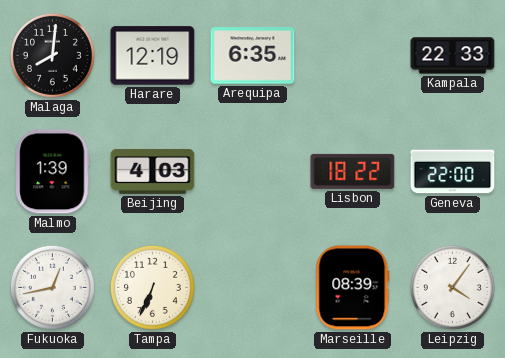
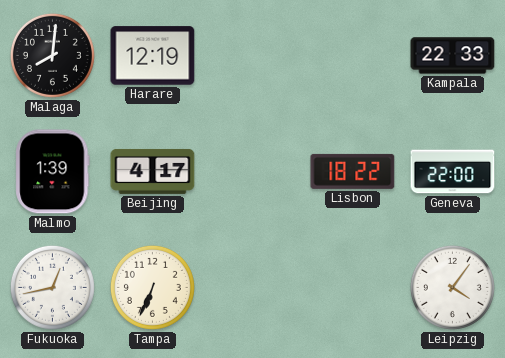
Arequipa: 6:35 -> none (253, 56)
Beijing: 4:03 -> 4:17 (153, 171)
Marseille: 08:39 -> none (353, 288)
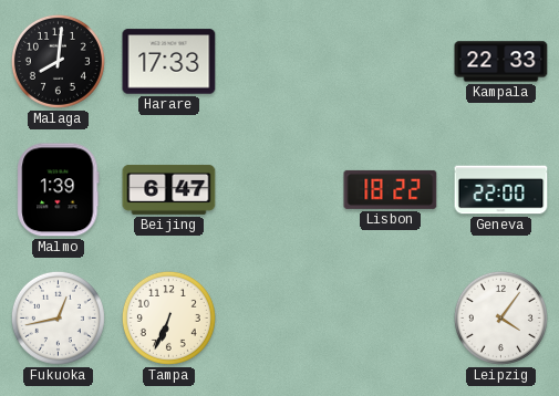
Harare: 12:19 -> 17:33 (169, 62)
Beijing: 4:17 -> 6:47 (169, 189)
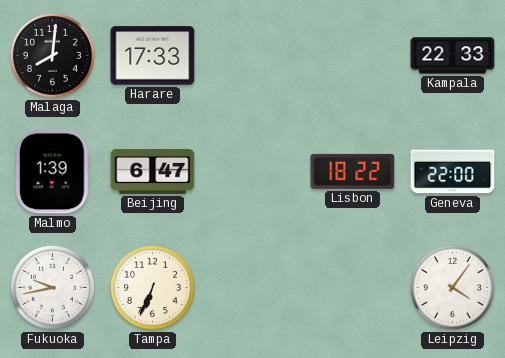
Fukuoka: 12:43 -> 9:43 (52, 287)
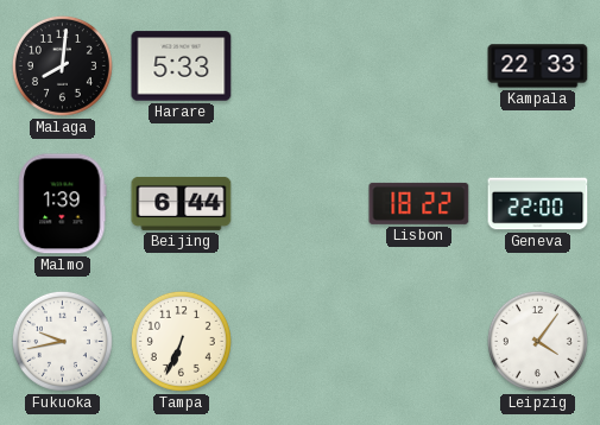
Harare: 17:33 -> 5:33 (182, 66)
Beijing: 6:47 -> 6:44 (182, 203)
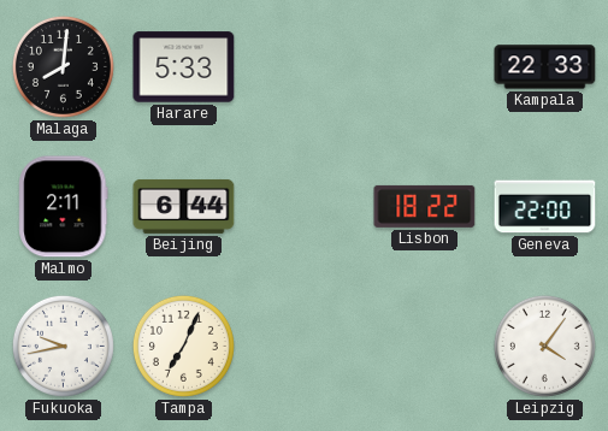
Malmo: 1:39 -> 2:11 (64, 207)
Tampa: 6:34 -> 7:04 (183, 346)
